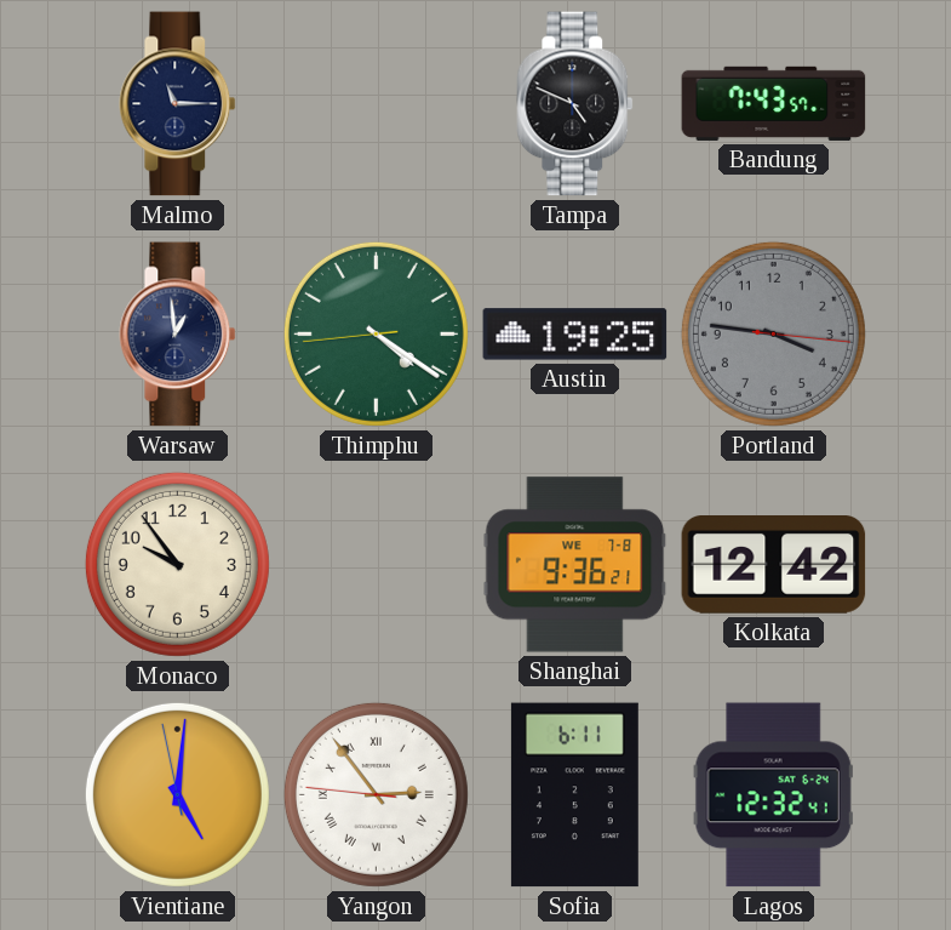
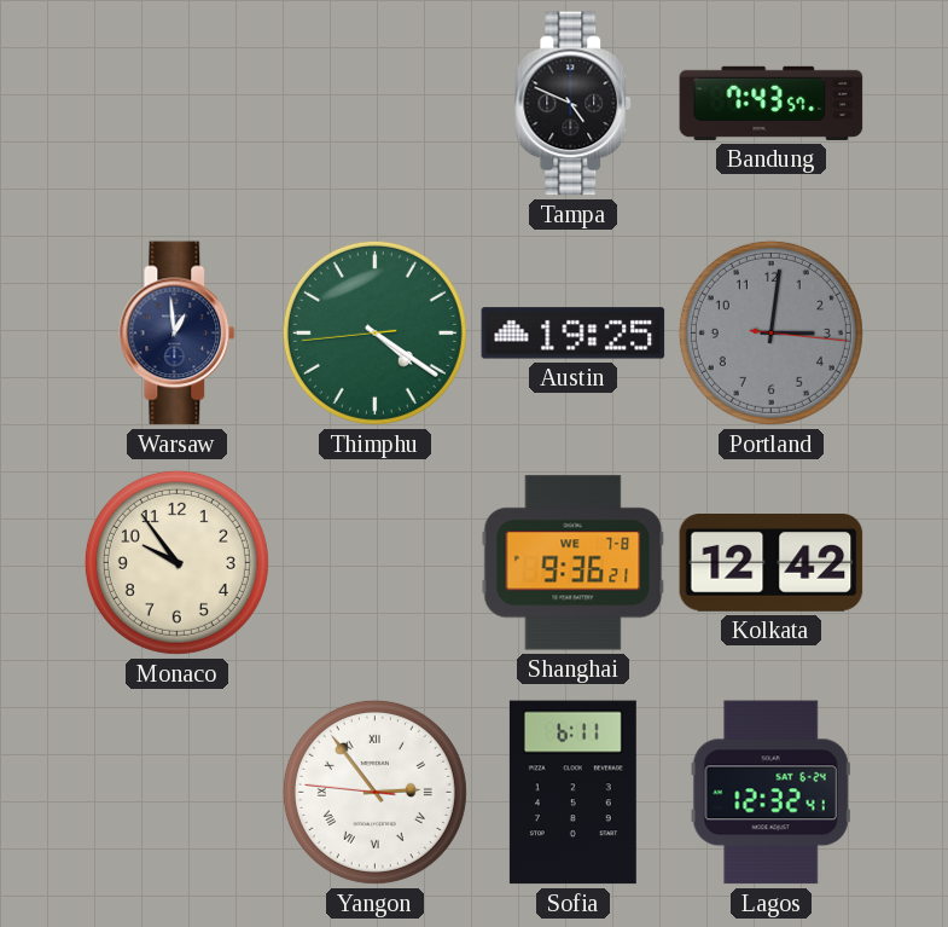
Malmo: 11:15 -> none (178, 104)
Portland: 3:46 -> 3:01 (770, 332)
Vientiane: 5:00 -> none (177, 794)
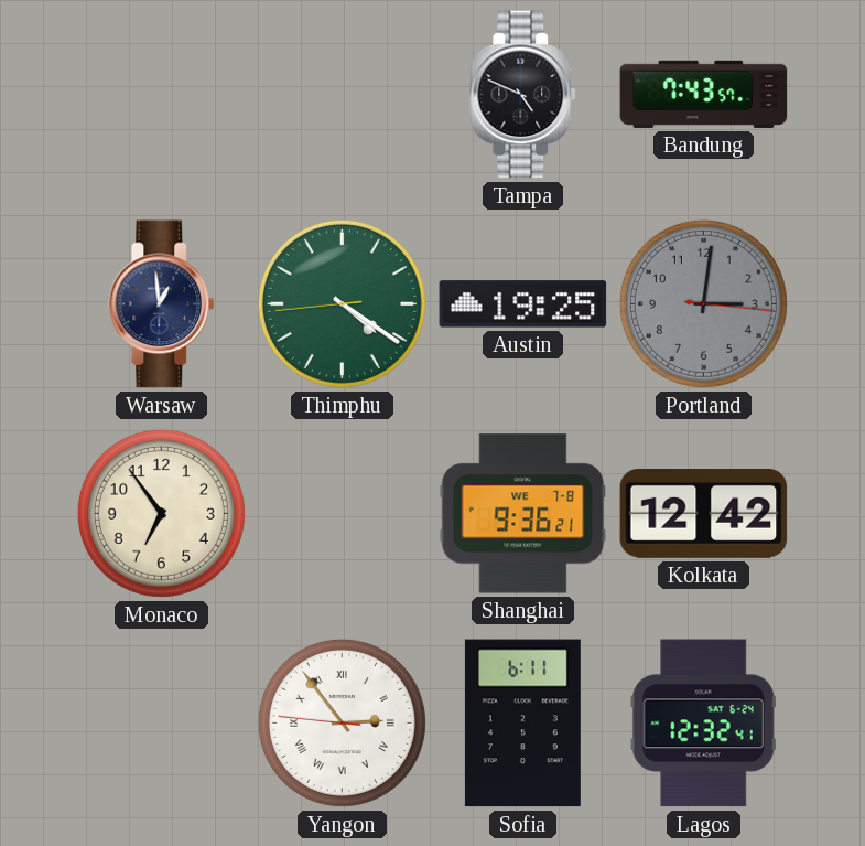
Monaco: 9:54 -> 6:54 (161, 513)
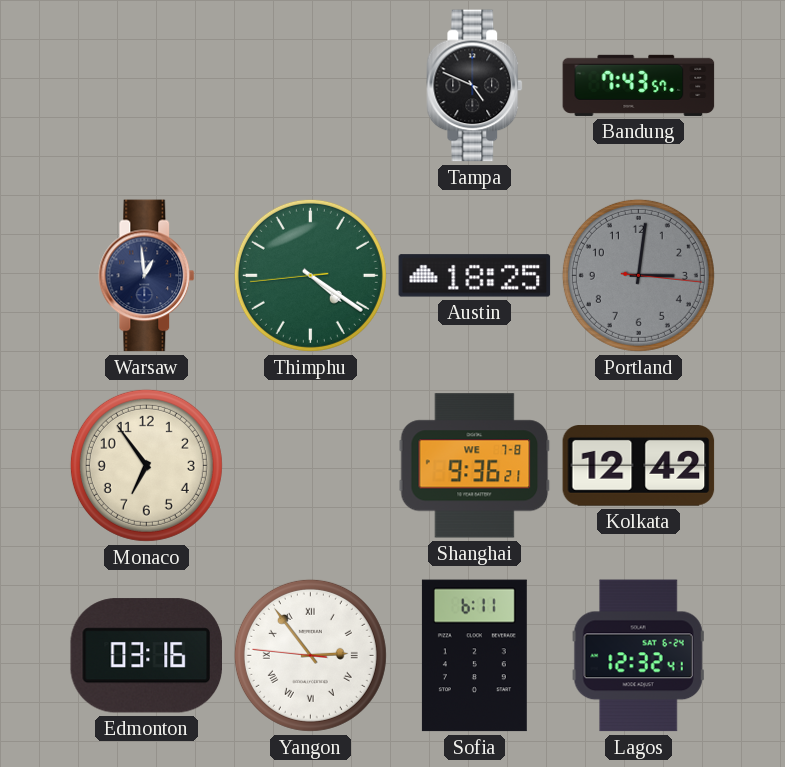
Austin: 19:25 -> 18:25 (475, 276)
Edmonton: none -> 03:16 (146, 656)
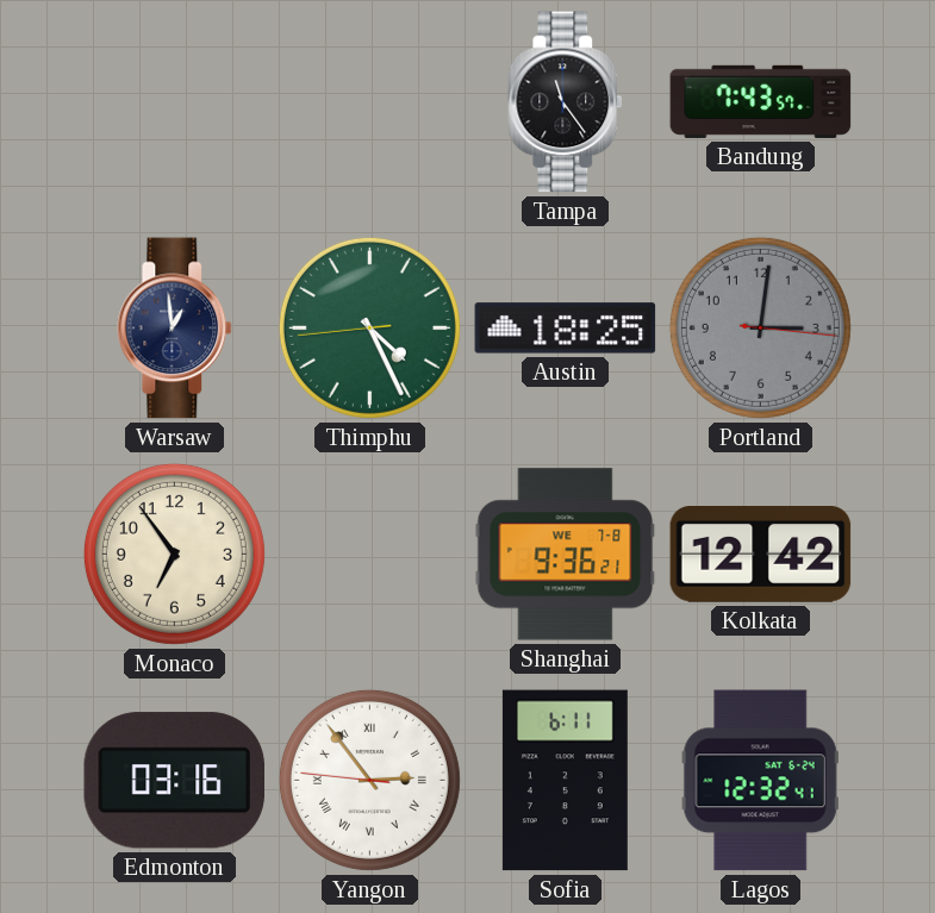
Tampa: 4:49 -> 11:24 (566, 102)
Thimphu: 4:20 -> 4:25 (369, 327)
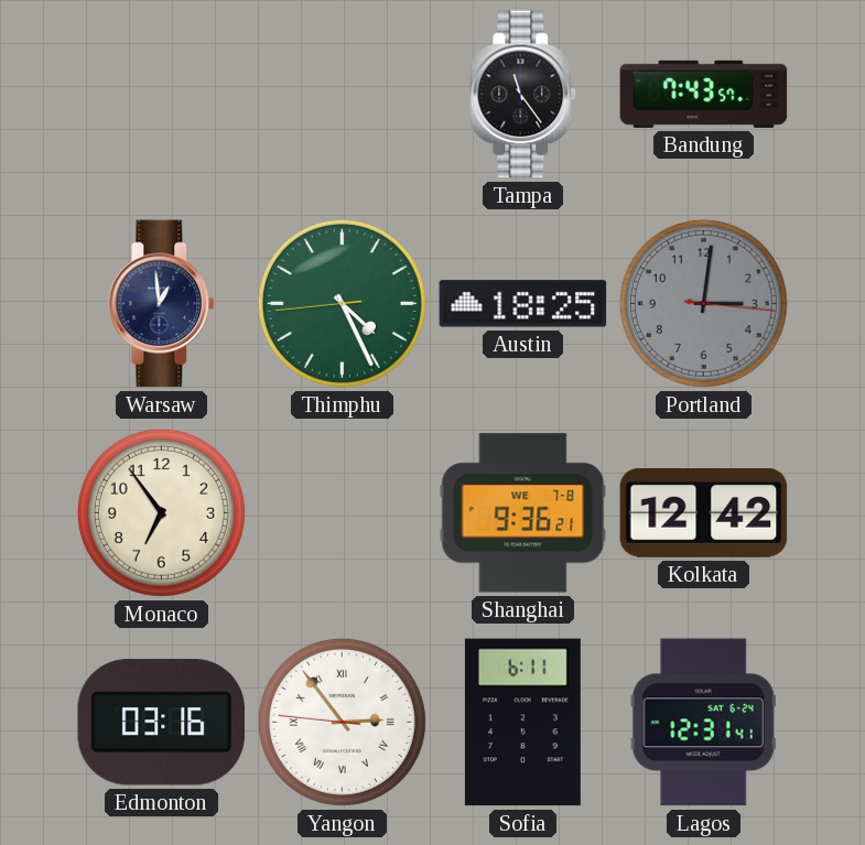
Lagos: 12:32 -> 12:31 (703, 723)
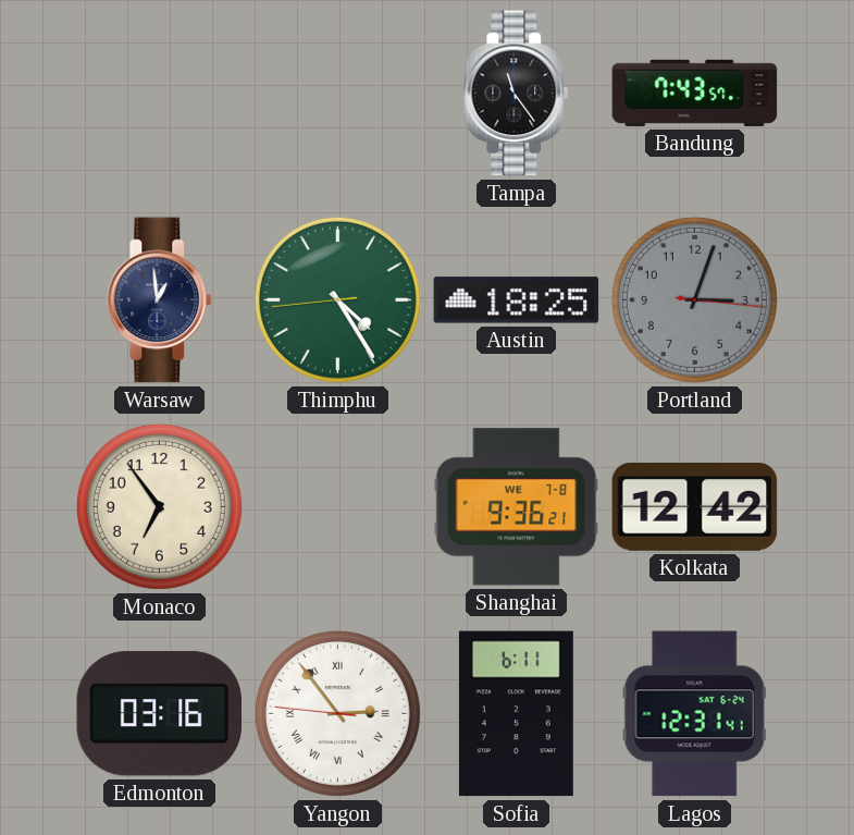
Thimphu: 4:25 -> 4:24 (337, 299)
Portland: 3:01 -> 3:03 (694, 299)
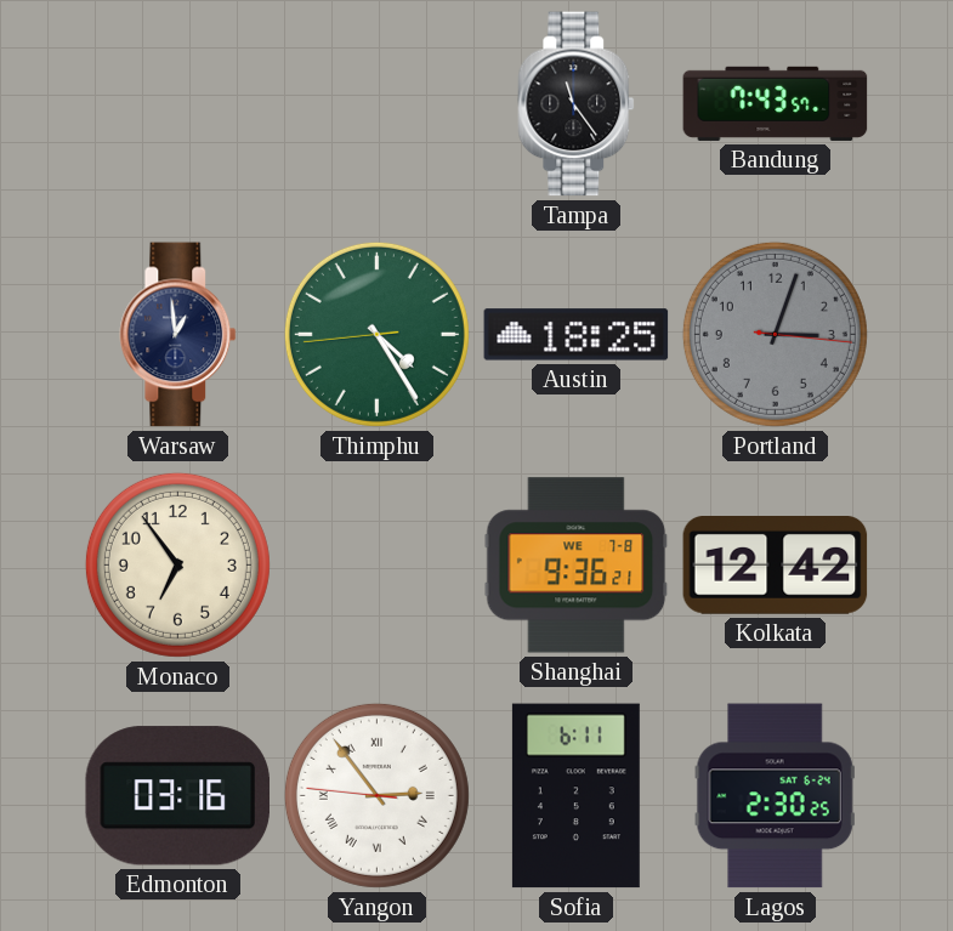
Lagos: 12:31 -> 2:30 (775, 796)
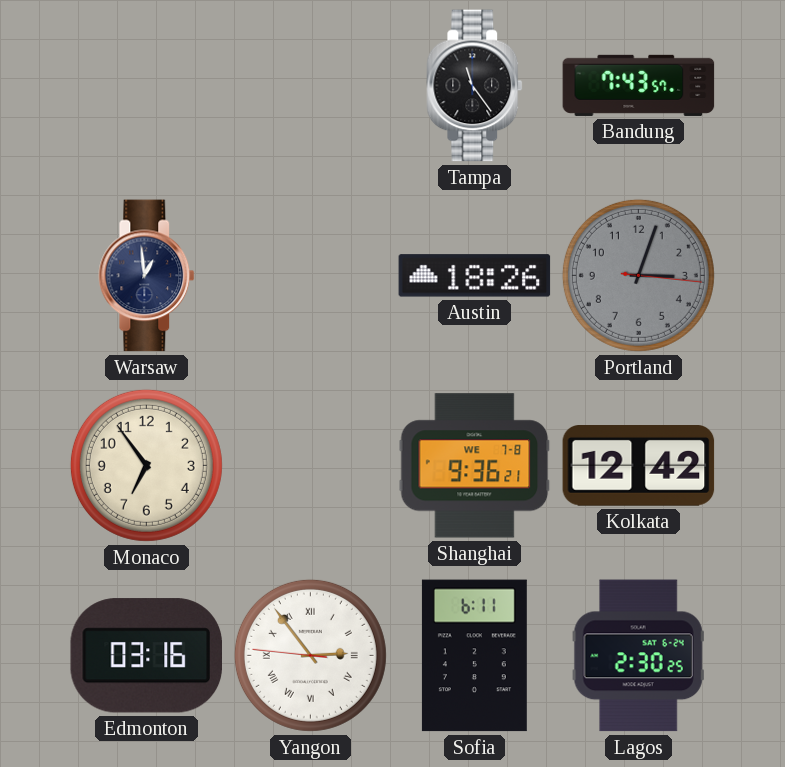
Thimphu: 4:24 -> none (376, 334)
Austin: 18:25 -> 18:26 (475, 276)
